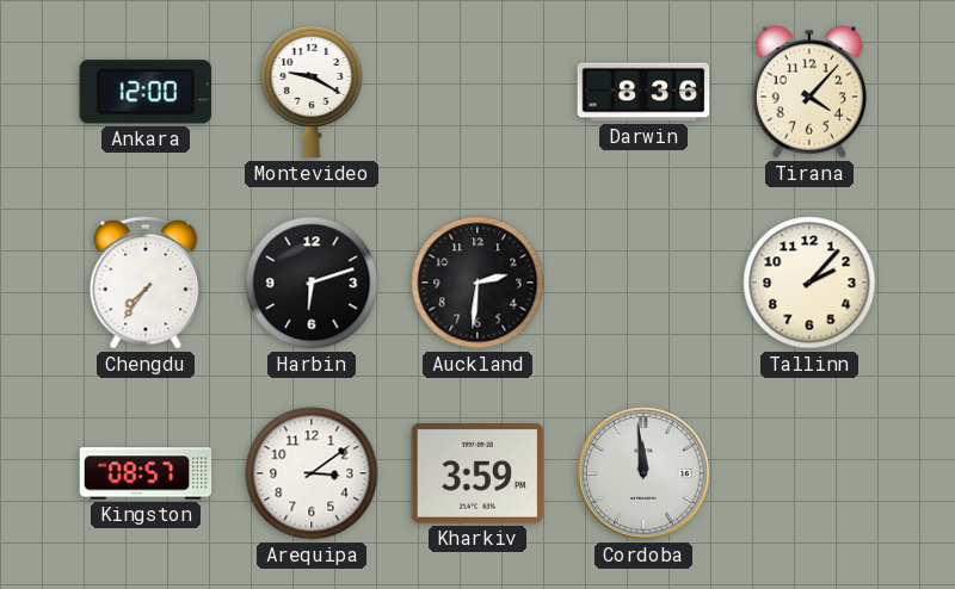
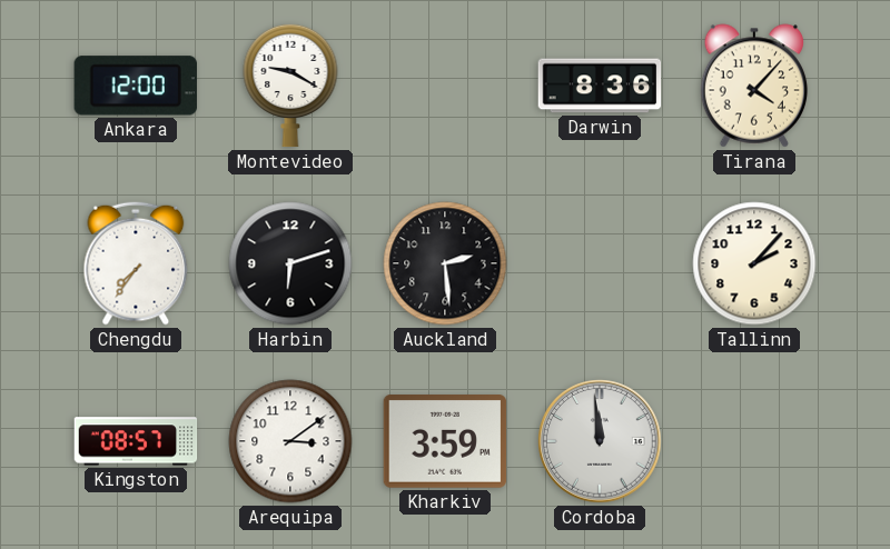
Auckland: 2:31 -> 2:29 (445, 263)
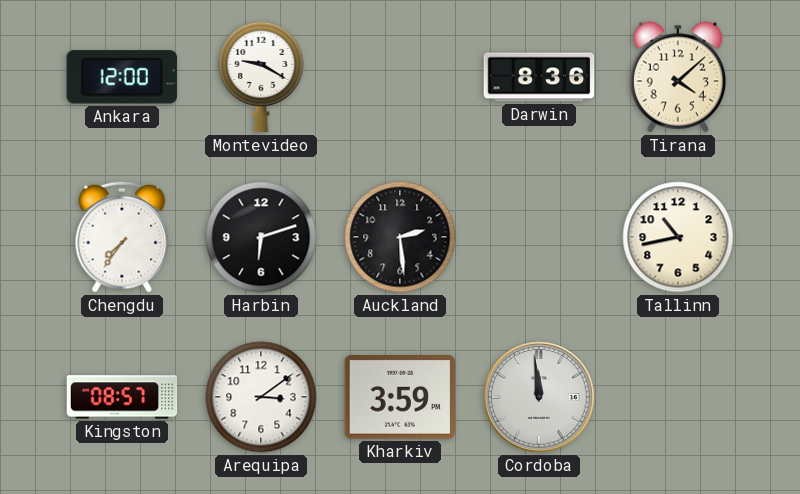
Tirana: 4:07 -> 4:08 (678, 77)
Tallinn: 2:07 -> 10:43 (678, 237)
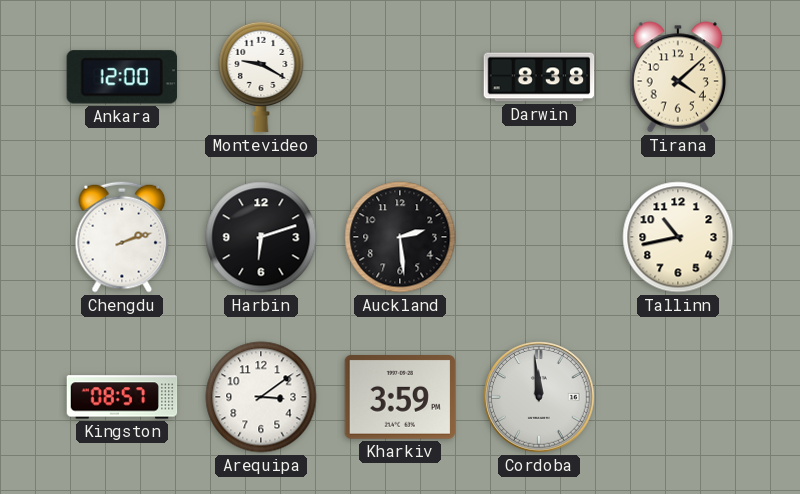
Darwin: 8:36 -> 8:38 (539, 77)
Chengdu: 7:36 -> 2:12 (122, 237)
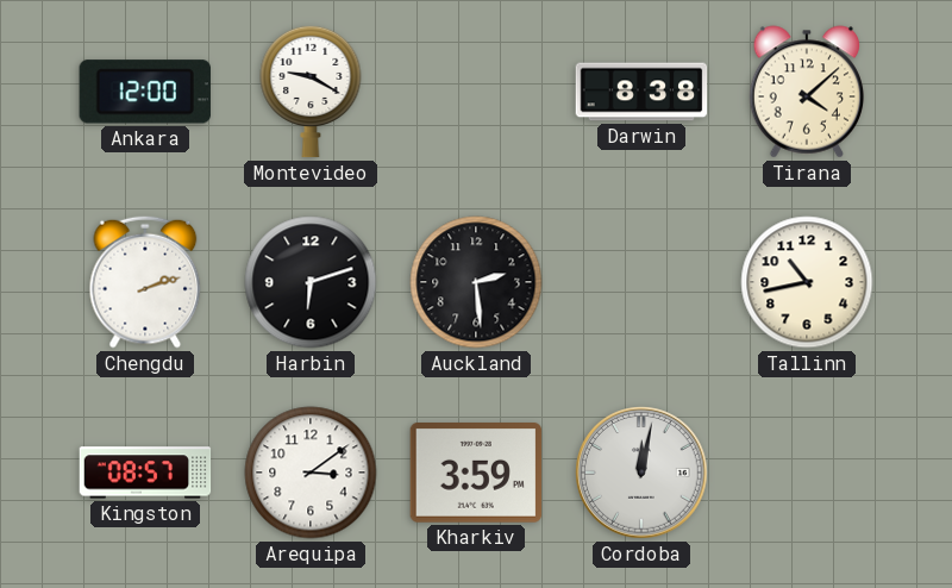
Cordoba: 11:59 -> 12:02 (641, 473)
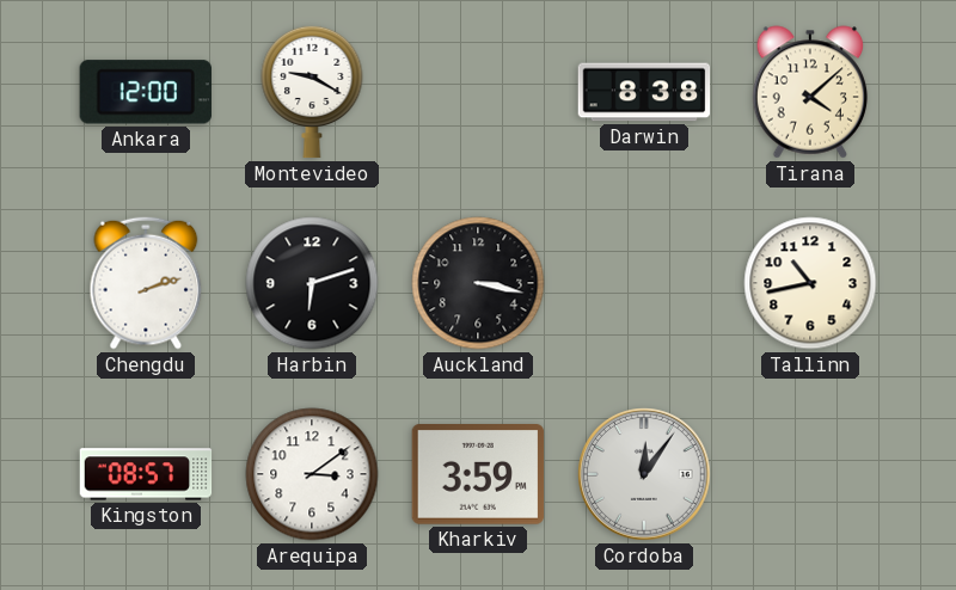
Auckland: 2:29 -> 3:17 (478, 283)
Cordoba: 12:02 -> 12:06 (644, 474)
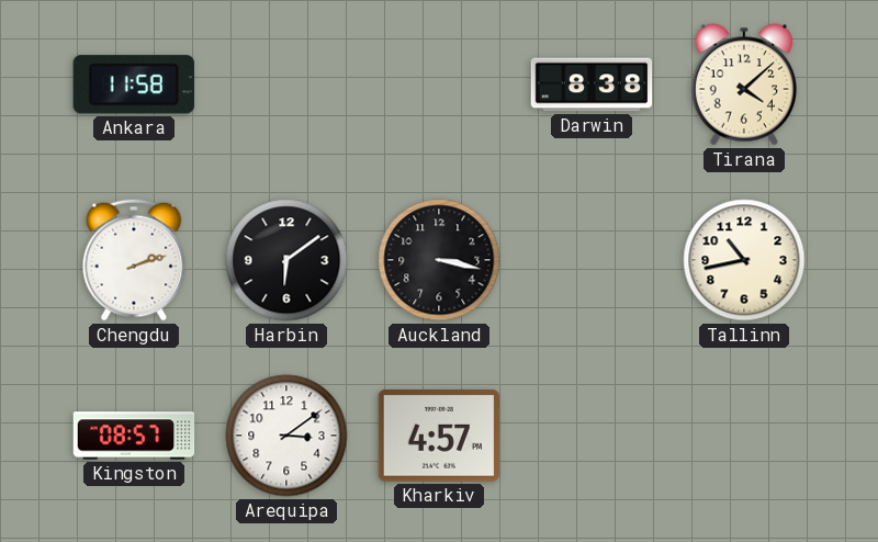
Ankara: 12:00 -> 11:58 (134, 84)
Montevideo: 9:20 -> none (312, 92)
Harbin: 6:12 -> 6:09 (286, 260)
Kharkiv: 3:59 -> 4:57 (439, 437)
Cordoba: 12:06 -> none (644, 474)
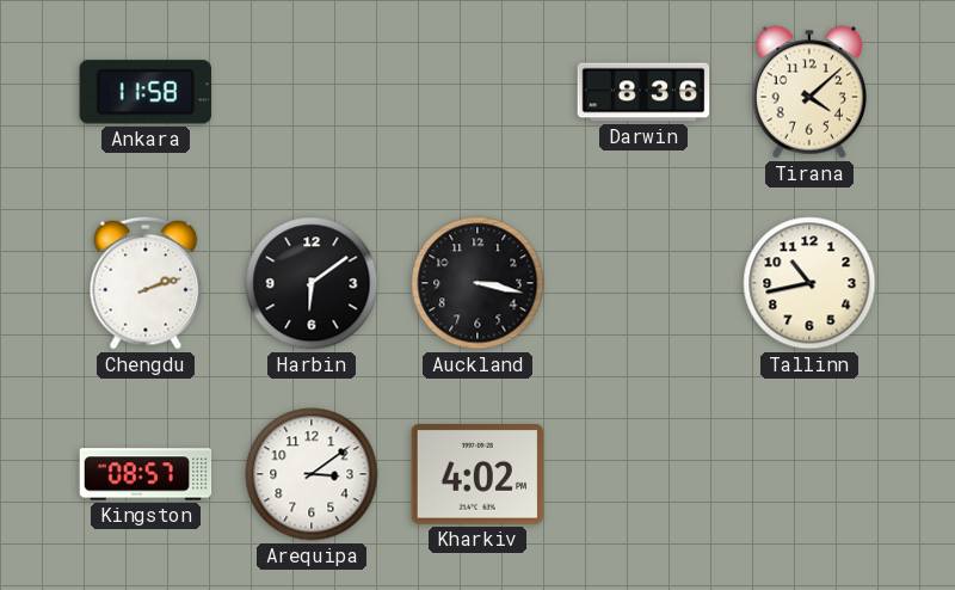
Darwin: 8:38 -> 8:36 (643, 92)
Kharkiv: 4:57 -> 4:02 (478, 475)
